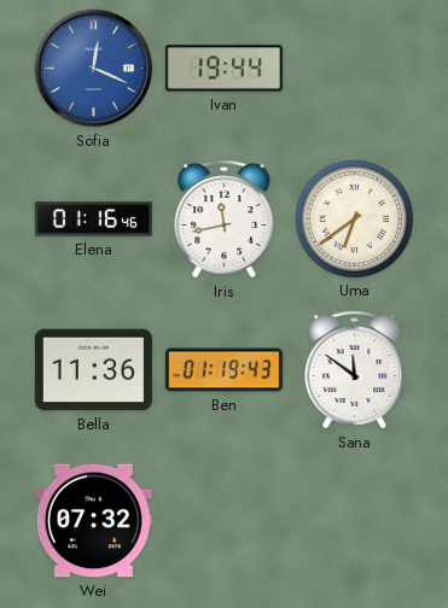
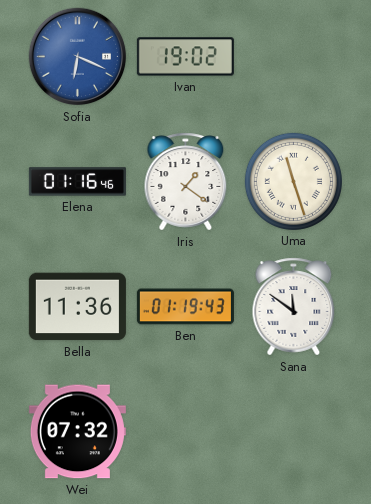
Sofia: 12:19 -> 6:19 (78, 57)
Ivan: 19:44 -> 19:02 (185, 57)
Iris: 11:43 -> 1:21 (186, 182)
Uma: 6:39 -> 11:27 (293, 181)
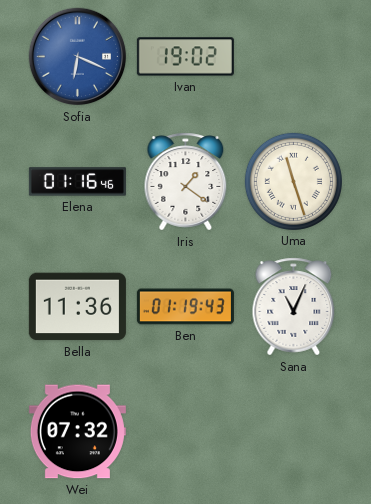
Sana: 11:51 -> 11:04 (294, 307)
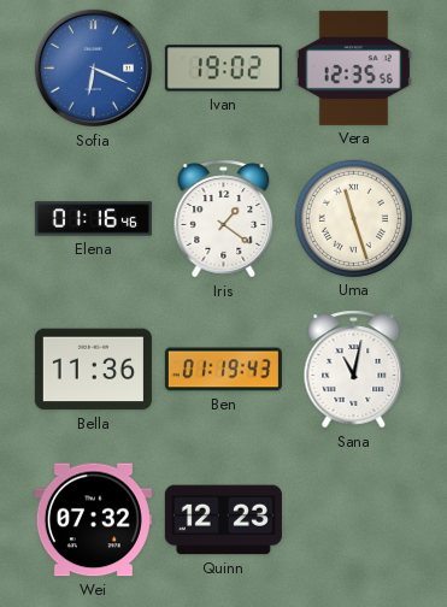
Vera: none -> 12:35 (353, 67)
Sana: 11:04 -> 11:02 (354, 370)
Quinn: none -> 12:23 (223, 520)
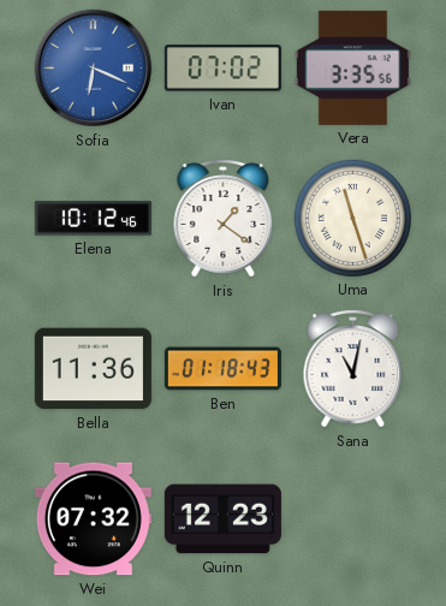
Ivan: 19:02 -> 07:02 (222, 69)
Vera: 12:35 -> 3:35 (352, 67)
Elena: 01:16 -> 10:12 (93, 219)
Ben: 01:19 -> 01:18 (222, 369)
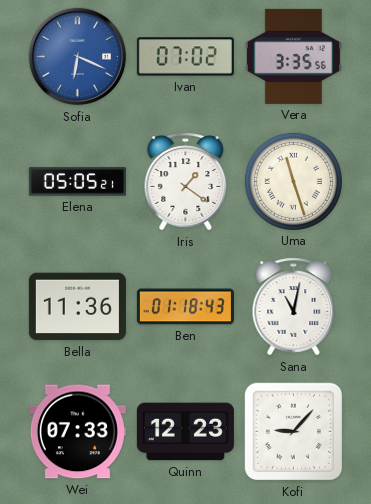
Elena: 10:12 -> 05:05 (77, 182)
Wei: 07:32 -> 07:33 (77, 432)
Kofi: none -> 9:07 (294, 432)
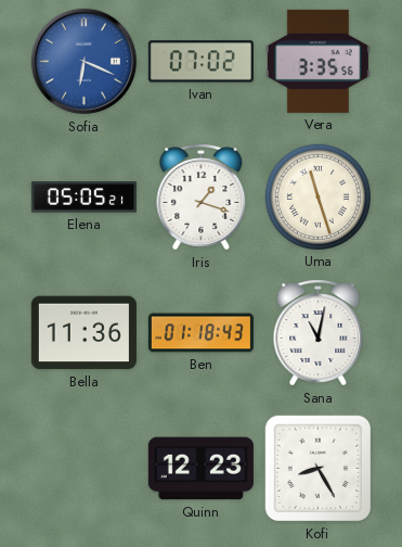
Iris: 1:21 -> 1:18 (202, 198)
Wei: 07:33 -> none (77, 432)
Kofi: 9:07 -> 8:25 (319, 469)
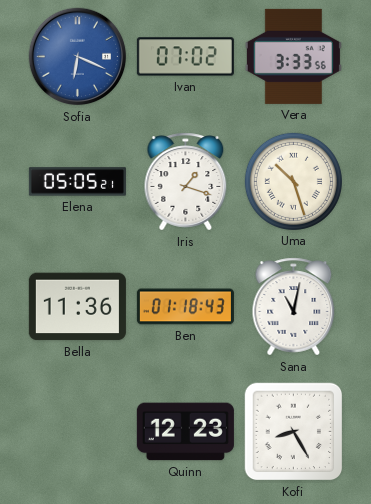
Vera: 3:35 -> 3:33 (293, 56)
Uma: 11:27 -> 10:27 (293, 181)
